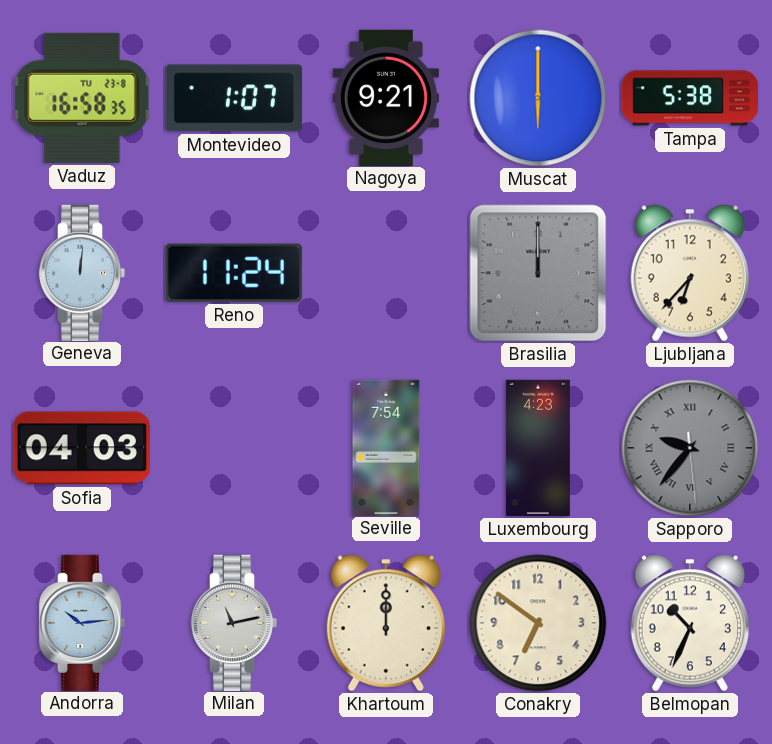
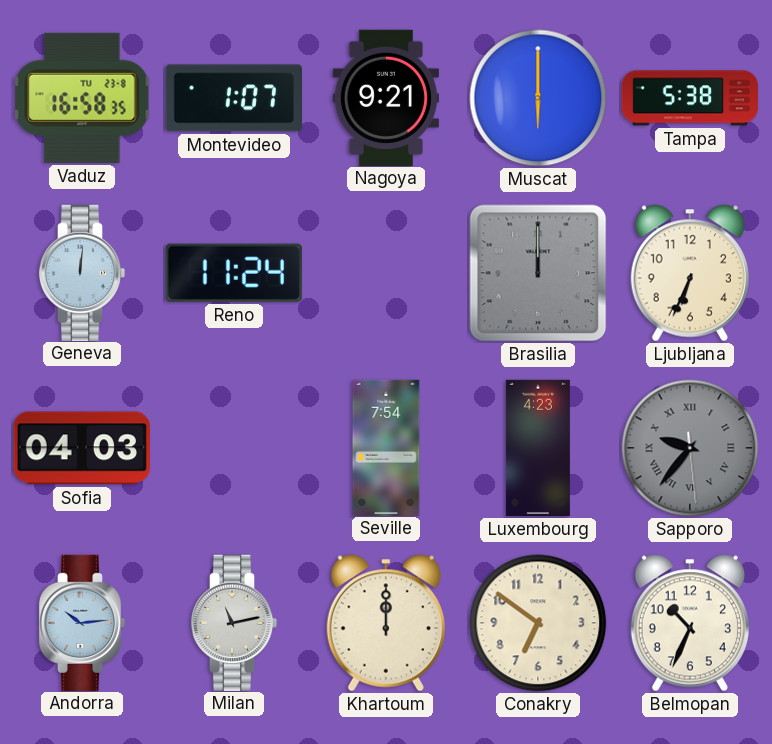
Ljubljana: 6:37 -> 6:34 (690, 273)
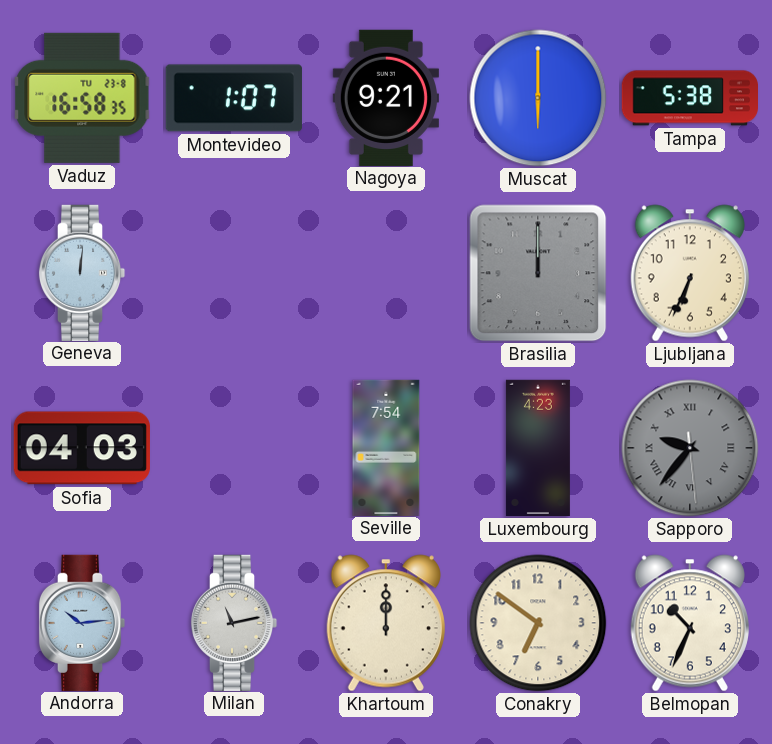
Reno: 11:24 -> none (234, 273)
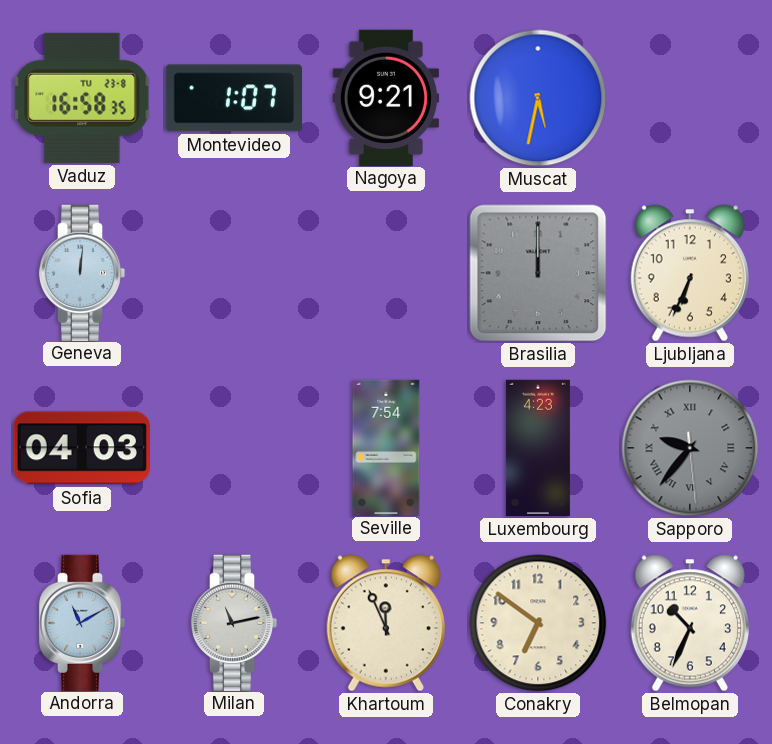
Muscat: 6:00 -> 5:32 (538, 98)
Tampa: 5:38 -> none (689, 98)
Andorra: 10:14 -> 11:10 (82, 622)
Khartoum: 12:00 -> 11:56 (386, 623)
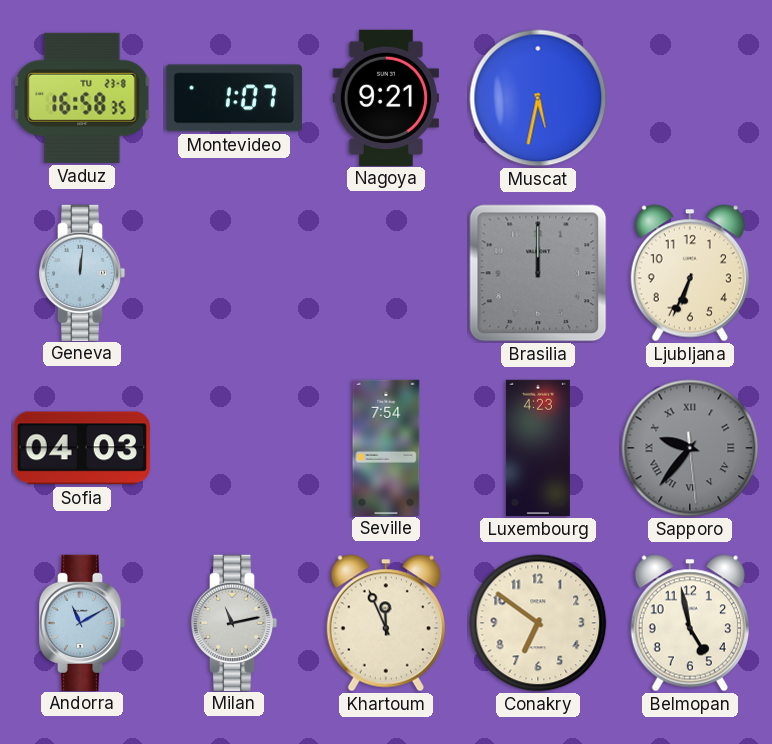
Belmopan: 10:34 -> 4:58 (690, 623)
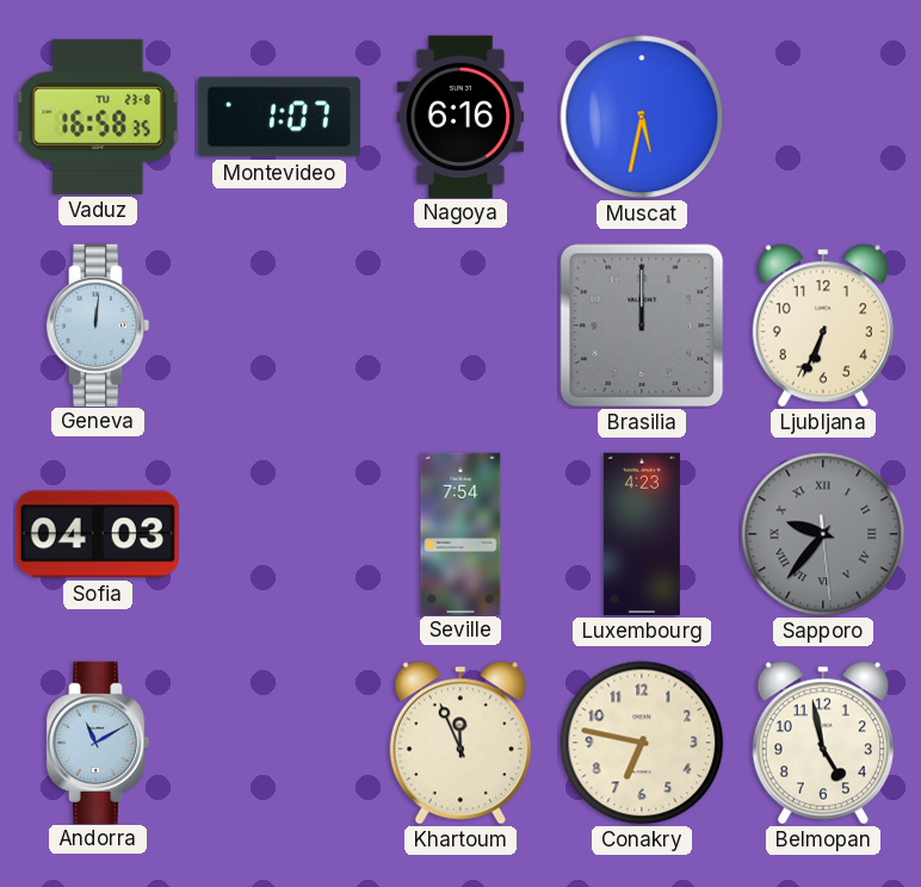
Nagoya: 9:21 -> 6:16 (460, 116)
Milan: 11:13 -> none (234, 622)
Conakry: 6:51 -> 6:47 (642, 743)
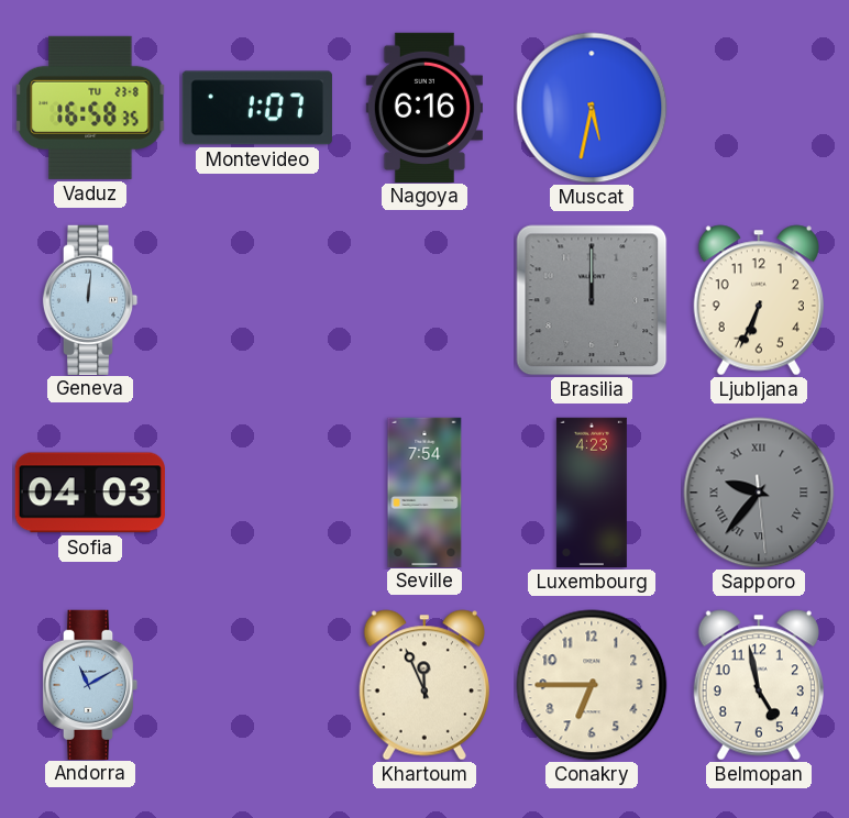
Conakry: 6:47 -> 6:45 (592, 685)
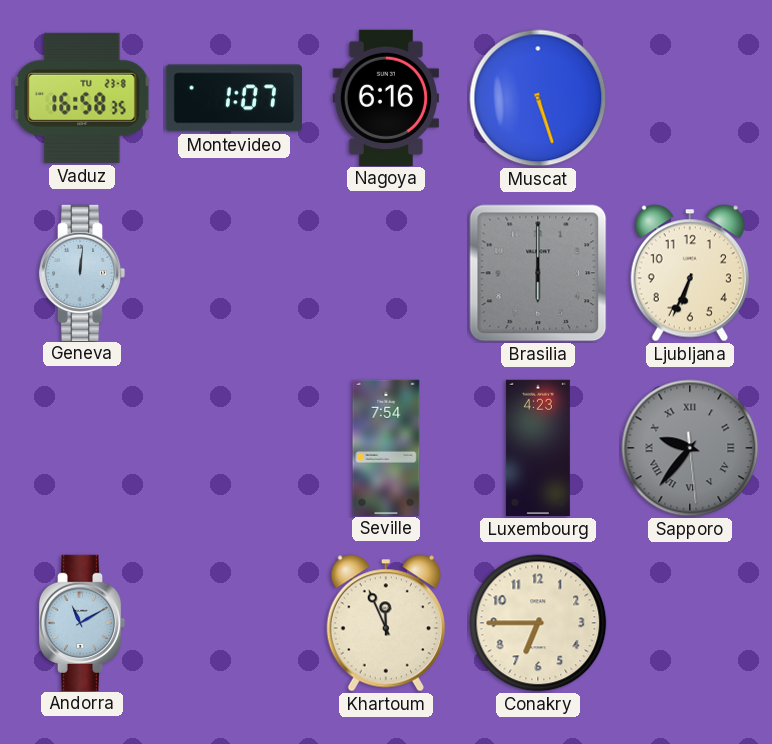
Muscat: 5:32 -> 5:27 (538, 98)
Brasilia: 12:00 -> 6:00 (538, 273)
Sofia: 04:03 -> none (90, 493)
Belmopan: 4:58 -> none (759, 685)
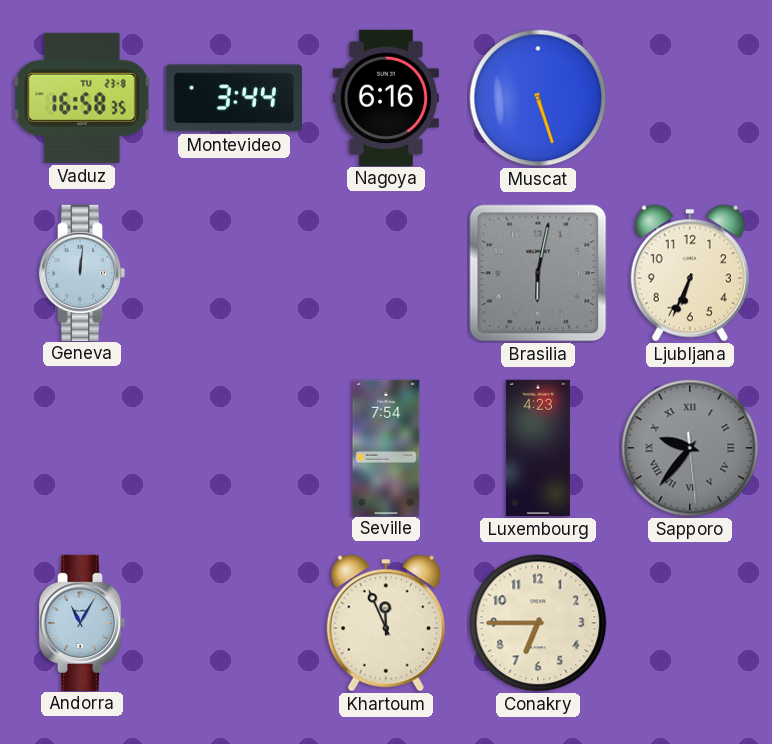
Montevideo: 1:07 -> 3:44 (234, 98)
Brasilia: 6:00 -> 6:02 (538, 273)
Andorra: 11:10 -> 11:05 (82, 622)
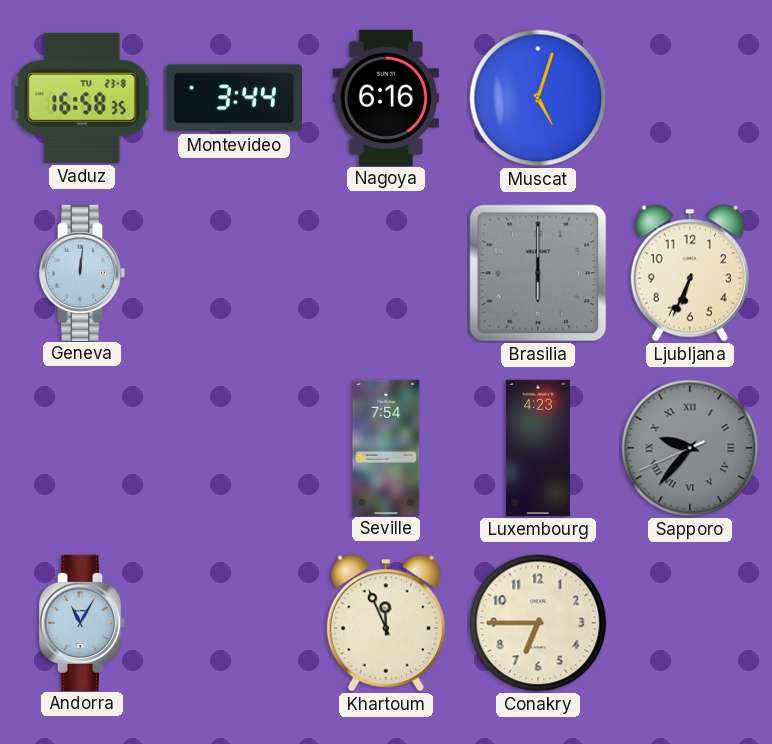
Muscat: 5:27 -> 5:03 (538, 98)
Brasilia: 6:02 -> 6:00 (538, 273)
Sapporo: 9:36:29 -> 9:36:41 (690, 448)
